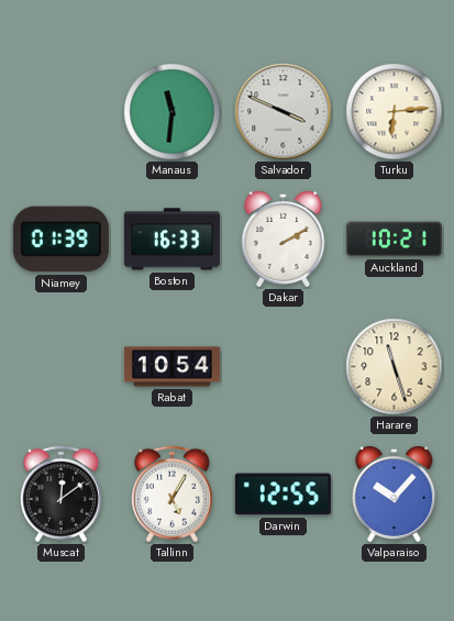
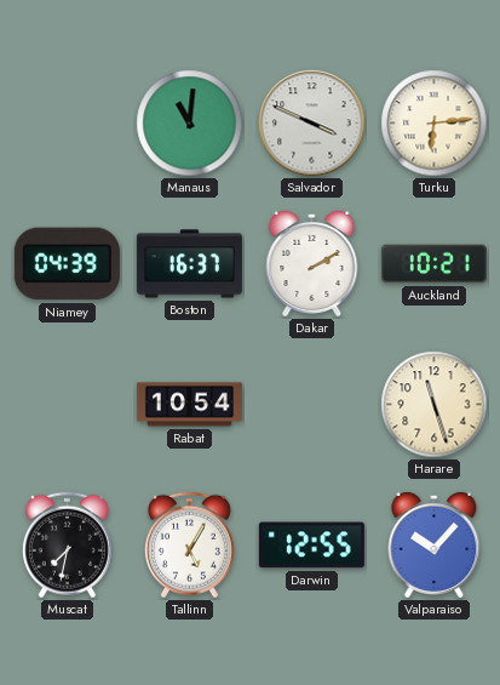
Manaus: 11:31 -> 11:01 (190, 124)
Niamey: 01:39 -> 04:39 (67, 264)
Boston: 16:33 -> 16:37 (189, 264)
Muscat: 12:09 -> 7:32 (67, 546)
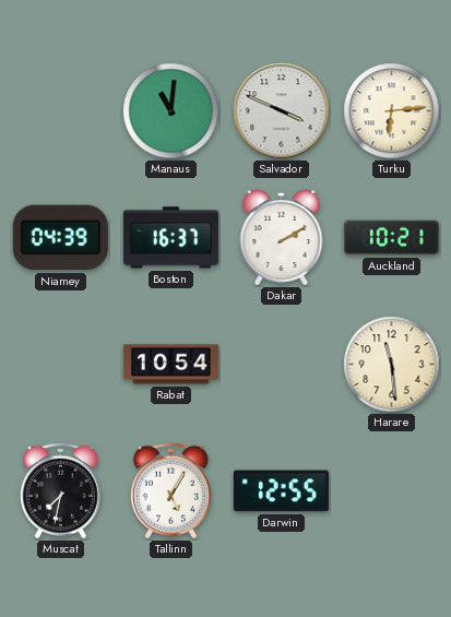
Harare: 11:27 -> 11:29 (392, 365)
Valparaiso: 10:07 -> none (435, 544)
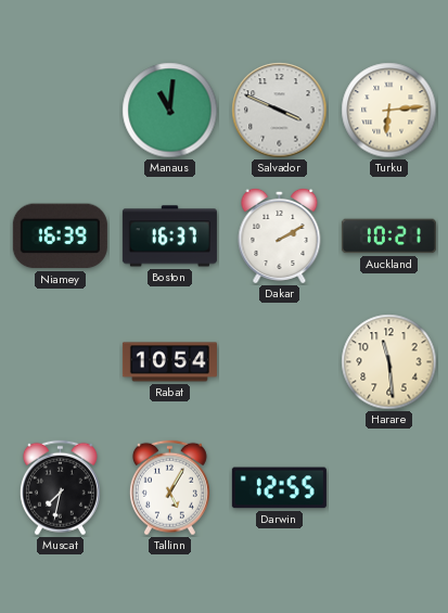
Niamey: 04:39 -> 16:39 (60, 237)
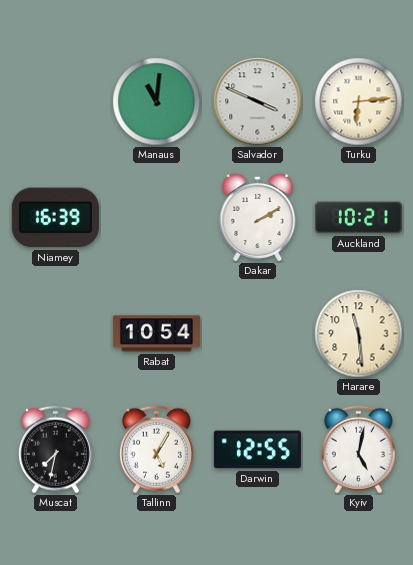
Boston: 16:37 -> none (169, 237)
Kyiv: none -> 5:02 (358, 450)
